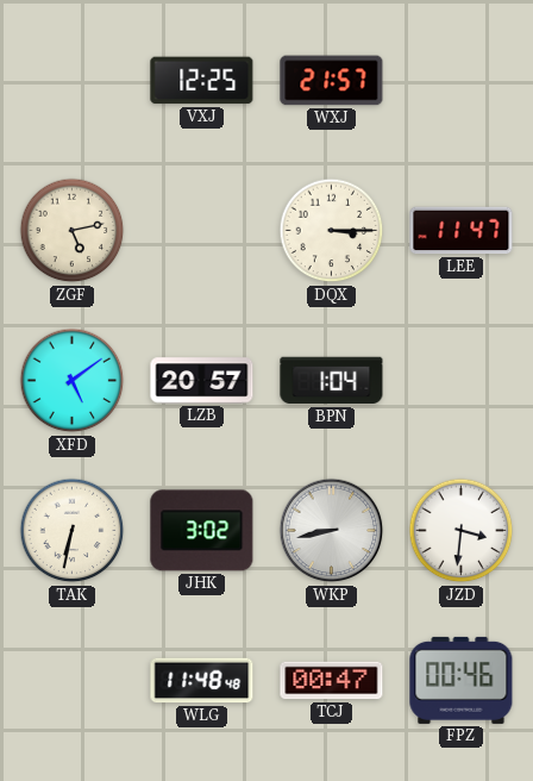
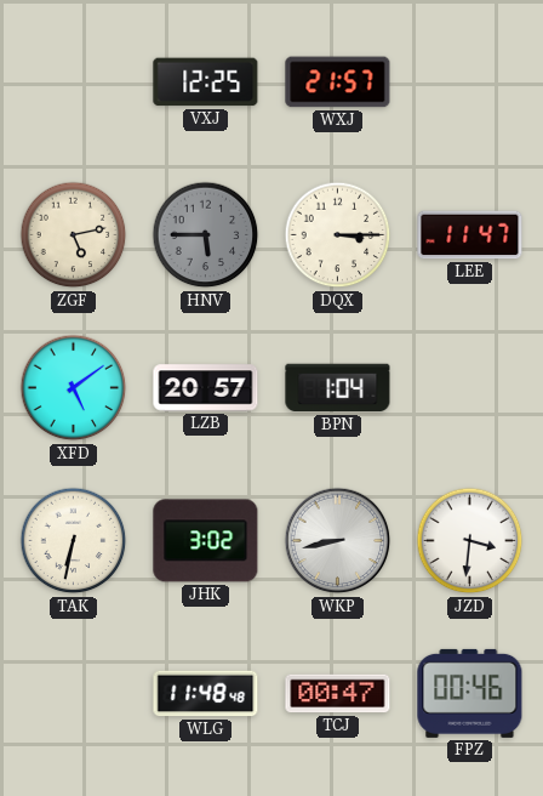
HNV: none -> 5:45 (206, 235)
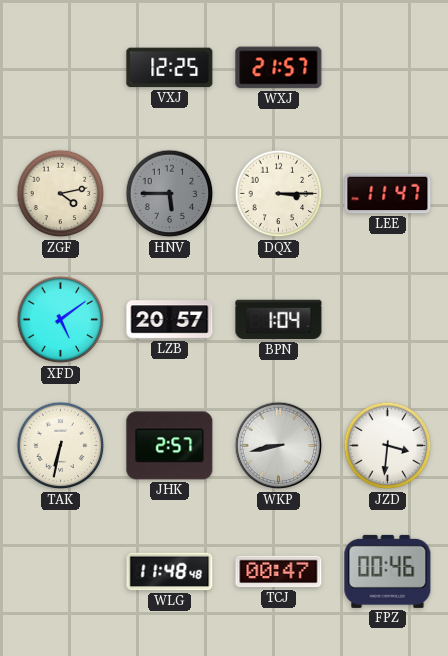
ZGF: 5:13 -> 4:13 (61, 194)
JHK: 3:02 -> 2:57 (170, 446)
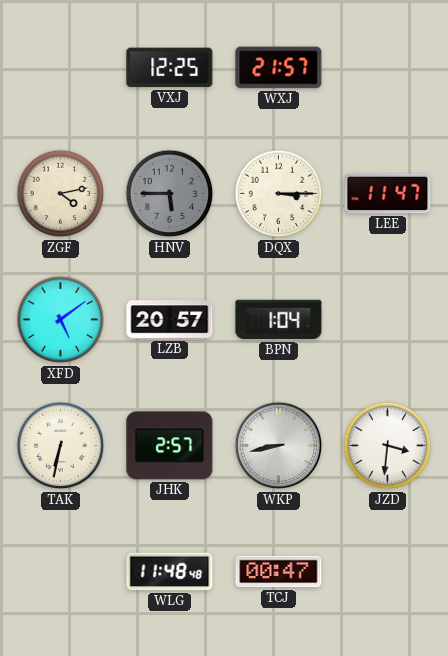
FPZ: 00:46 -> none (388, 571)
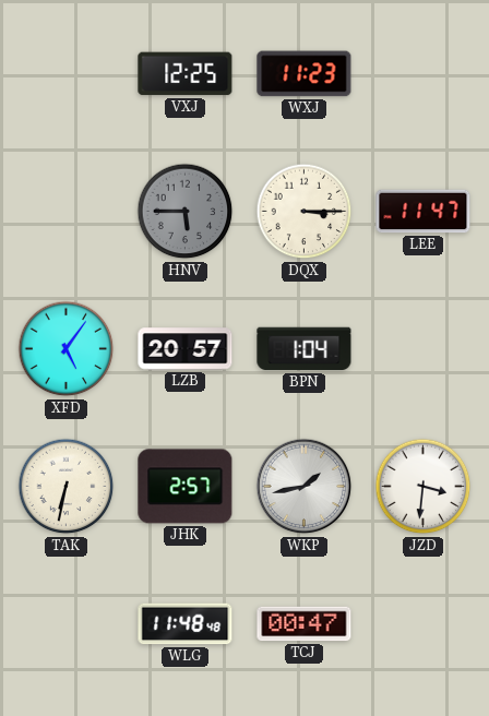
WXJ: 21:57 -> 11:23 (305, 74)
ZGF: 4:13 -> none (61, 194)
XFD: 5:09 -> 5:06 (67, 349)
WKP: 8:43 -> 1:43 (305, 487)
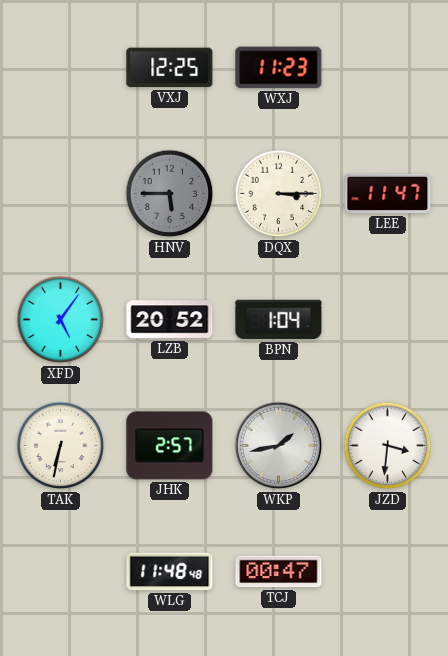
LZB: 20:57 -> 20:52 (170, 320)
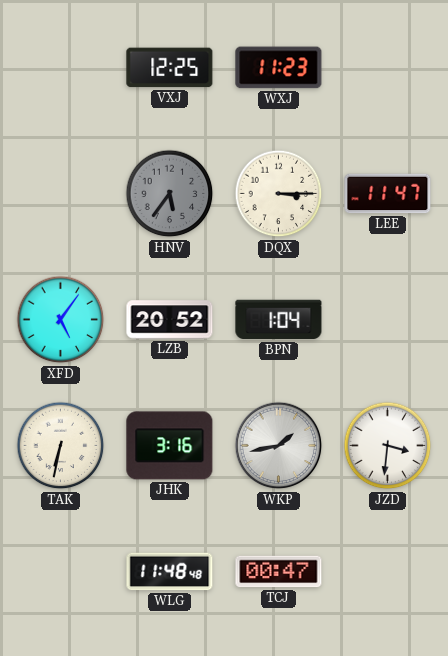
HNV: 5:45 -> 5:36 (170, 194)
JHK: 2:57 -> 3:16 (170, 446)
